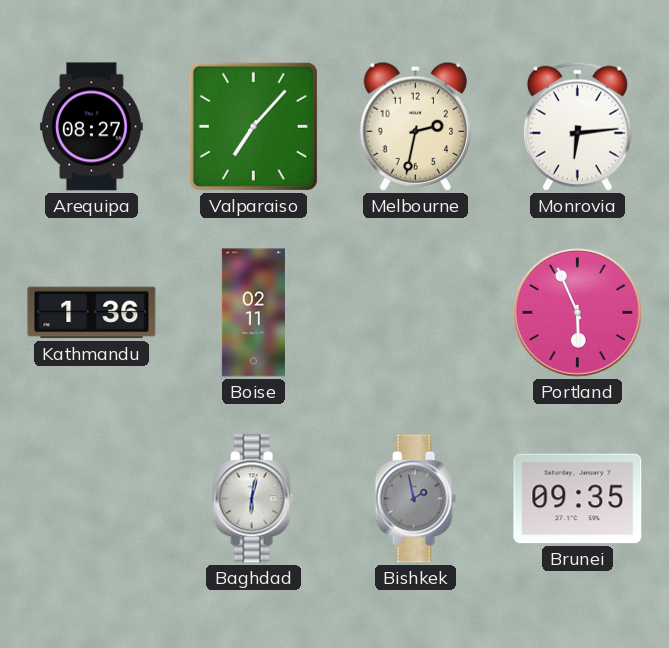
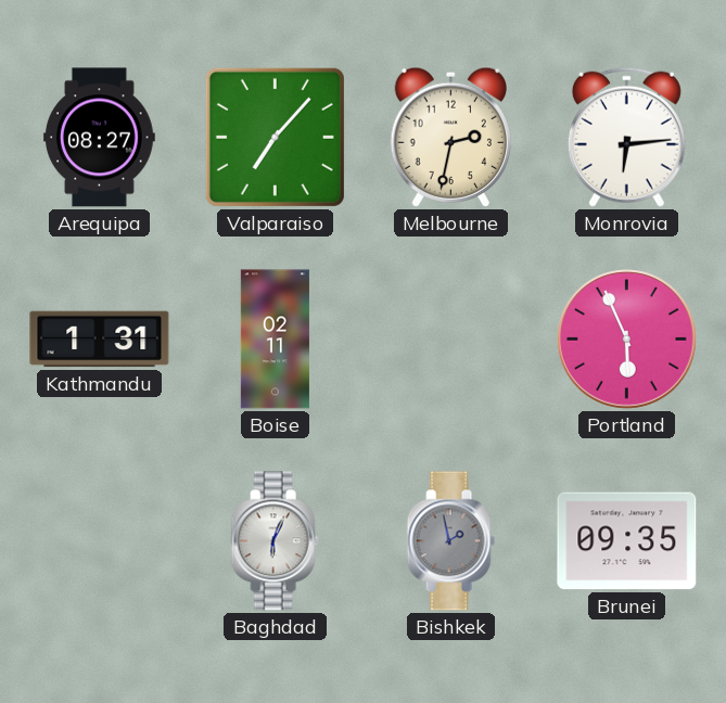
Kathmandu: 1:36 -> 1:31 (100, 340)
Baghdad: 6:02 -> 6:04 (275, 541)
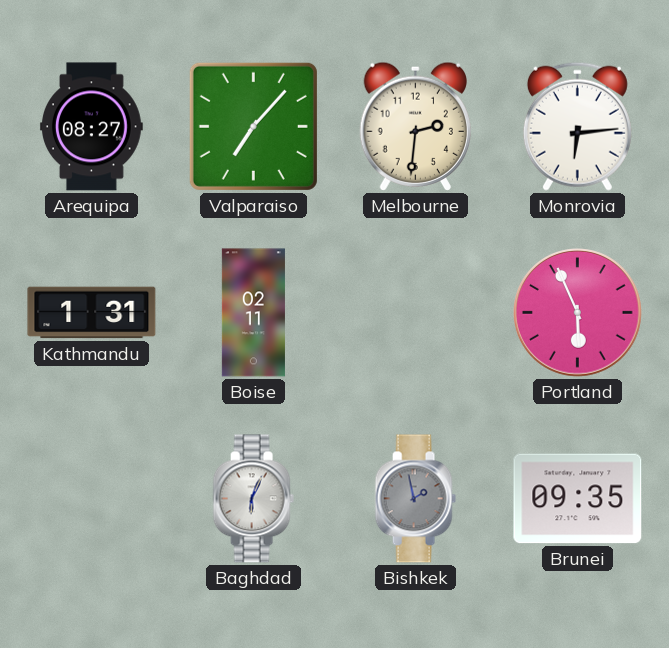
Melbourne: 2:32 -> 2:31 (415, 126)
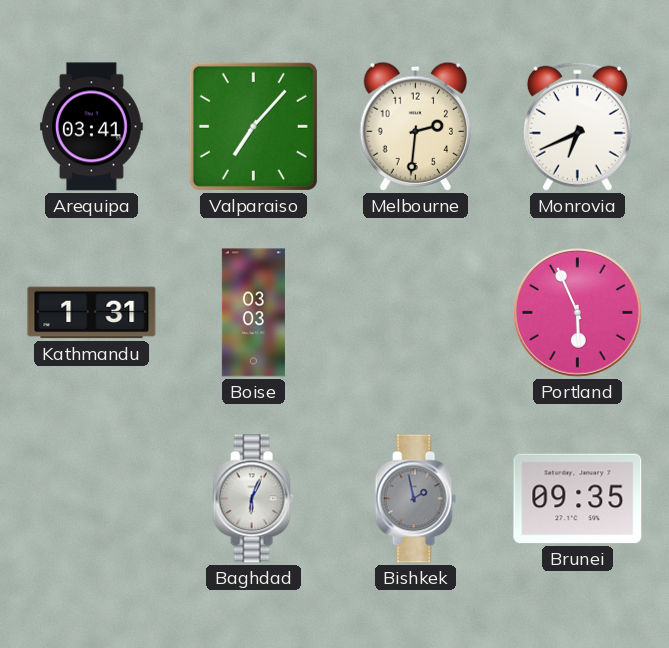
Arequipa: 08:27 -> 03:41 (91, 127)
Monrovia: 6:14 -> 6:41 (577, 126)
Boise: 02:11 -> 03:03 (253, 313)
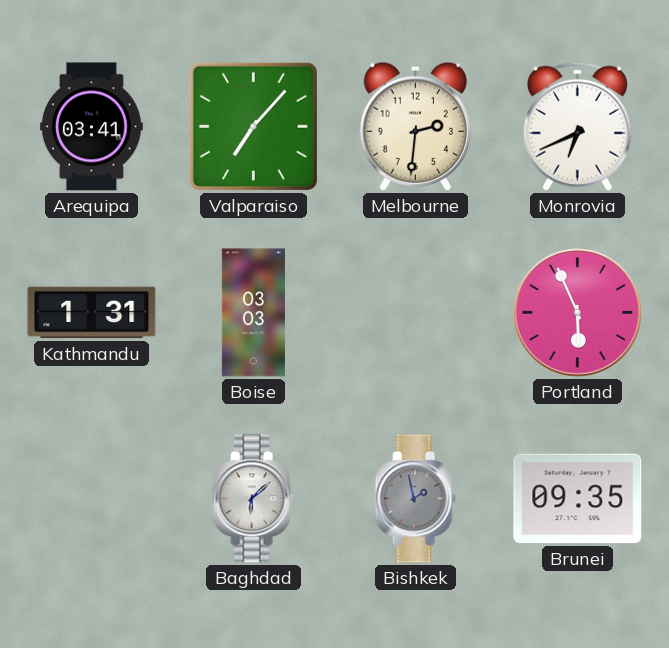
Baghdad: 6:04 -> 6:08 (253, 499)
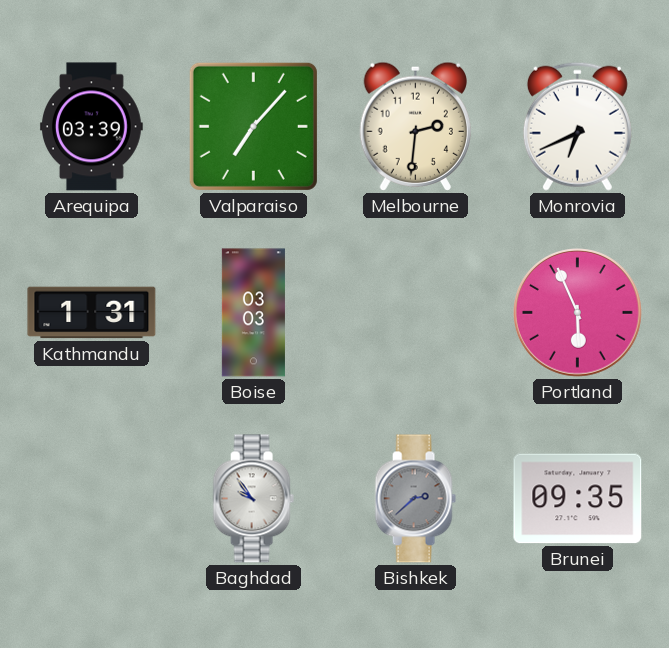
Arequipa: 03:41 -> 03:39 (91, 127)
Baghdad: 6:08 -> 9:54 (253, 499)
Bishkek: 1:58 -> 2:38 (415, 499)
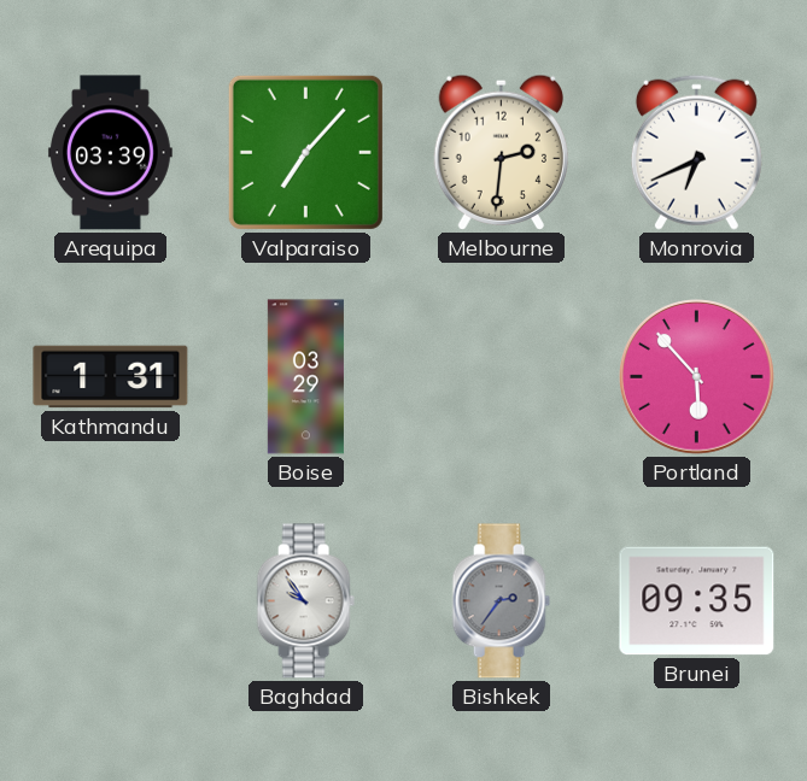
Boise: 03:03 -> 03:29 (305, 377)
Portland: 5:56 -> 5:53 (697, 377)
Bishkek: 2:38 -> 2:36 (501, 601)
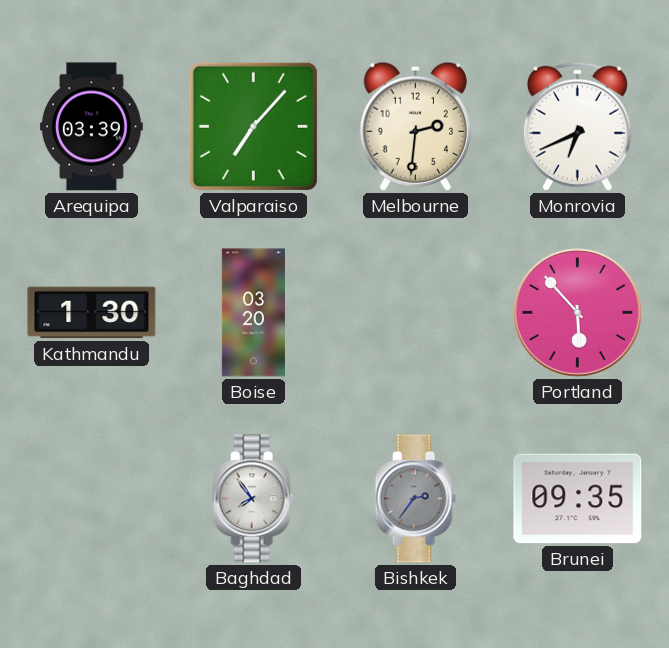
Kathmandu: 1:31 -> 1:30 (92, 313)
Boise: 03:29 -> 03:20 (253, 313)
Baghdad: 9:54 -> 7:54 (253, 499)
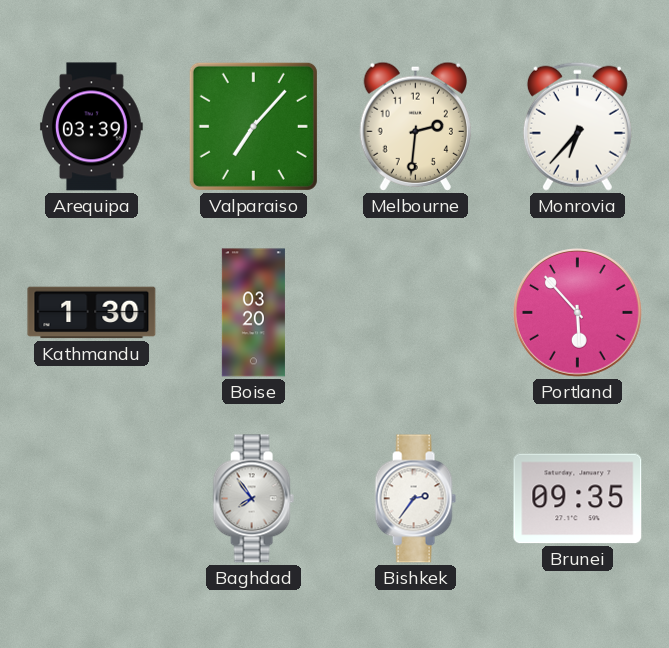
Monrovia: 6:41 -> 6:37 (577, 126)
Bishkek dial: grey -> white (415, 499)
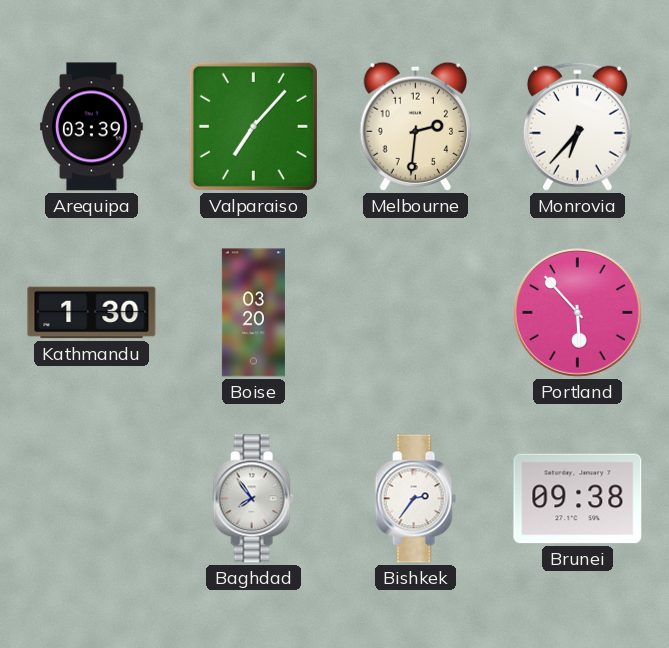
Brunei: 09:35 -> 09:38 (578, 499)
